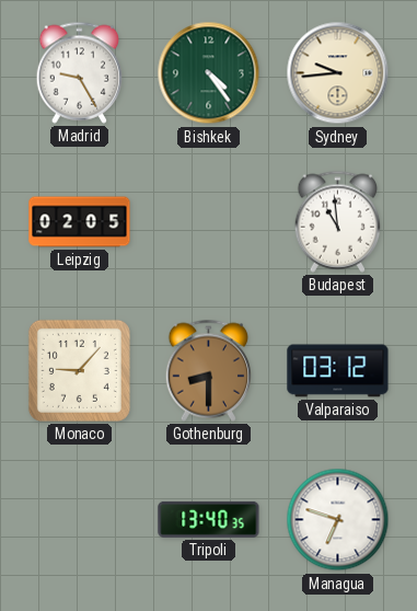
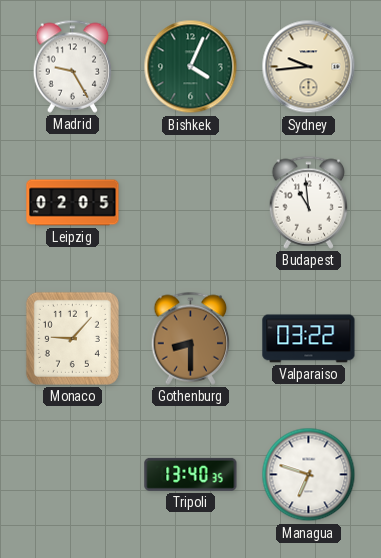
Bishkek: 4:24 -> 4:04 (191, 67)
Valparaiso: 03:12 -> 03:22 (309, 339)
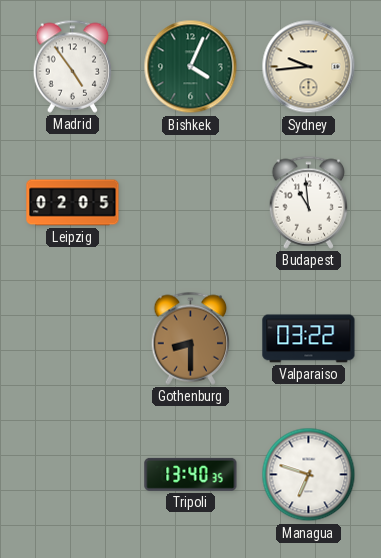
Madrid: 9:25 -> 4:54 (73, 66)
Monaco: 9:07 -> none (72, 338)
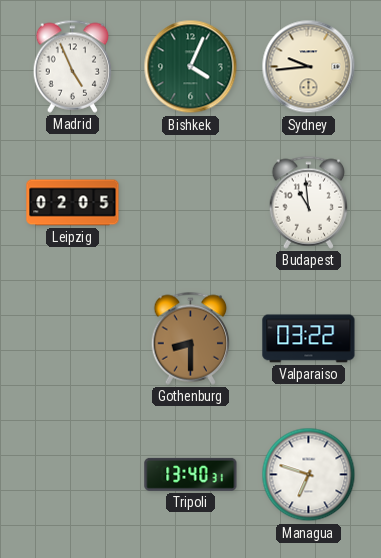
Madrid: 4:54 -> 4:56 (73, 66)
Tripoli: 13:40:35 -> 13:40:31 (191, 474)
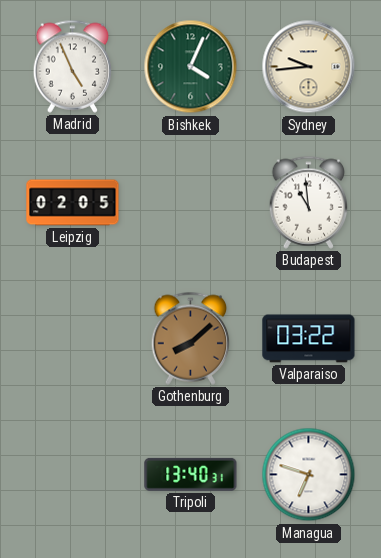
Gothenburg: 8:30 -> 8:08 (191, 338)
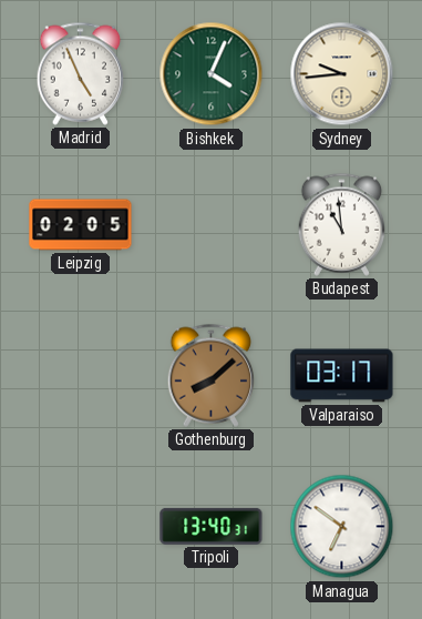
Valparaiso: 03:22 -> 03:17 (342, 376)
Managua: 6:48 -> 6:51 (342, 527)
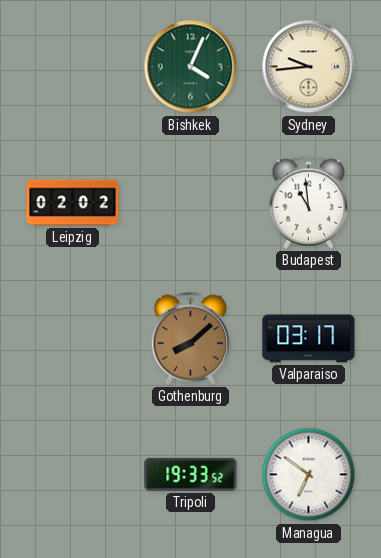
Madrid: 4:56 -> none (81, 73)
Leipzig: 02:05 -> 02:02 (73, 203)
Tripoli: 13:40 -> 19:33 (191, 474)
